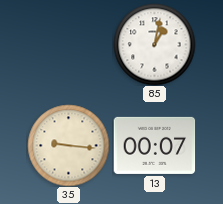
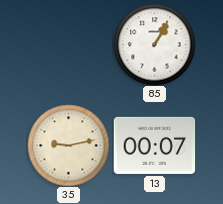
85: 1:02 -> 1:05 (154, 44)
35: 9:16 -> 9:13 (68, 145)
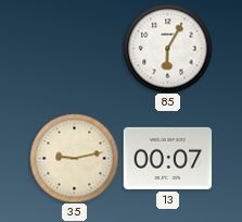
85: 1:05 -> 6:05 (167, 48)
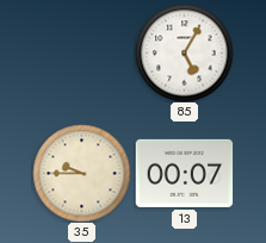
85: 6:05 -> 5:05 (184, 52)
35: 9:13 -> 9:45 (81, 173)
